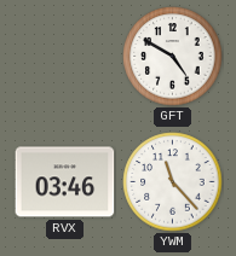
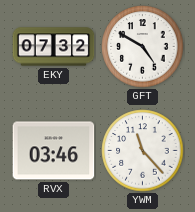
EKY: none -> 07:32 (54, 47)
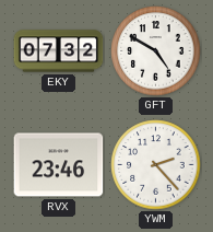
RVX: 03:46 -> 23:46 (59, 165)
YWM: 11:23 -> 2:23 (156, 165)
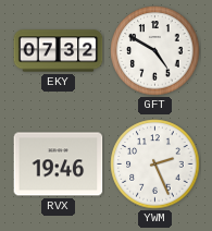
RVX: 23:46 -> 19:46 (59, 165)
YWM: 2:23 -> 2:26 (155, 165)
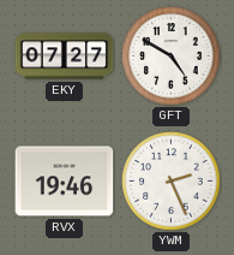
EKY: 07:32 -> 07:27 (65, 57)
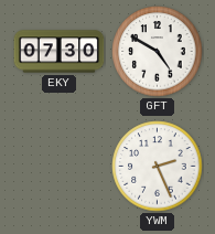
EKY: 07:27 -> 07:30 (60, 52)
RVX: 19:46 -> none (65, 182)
